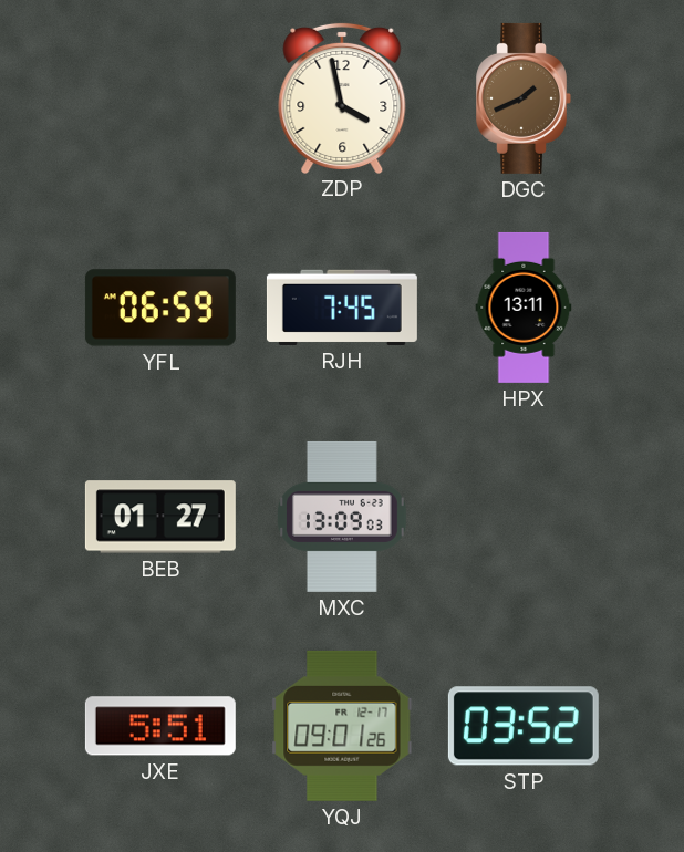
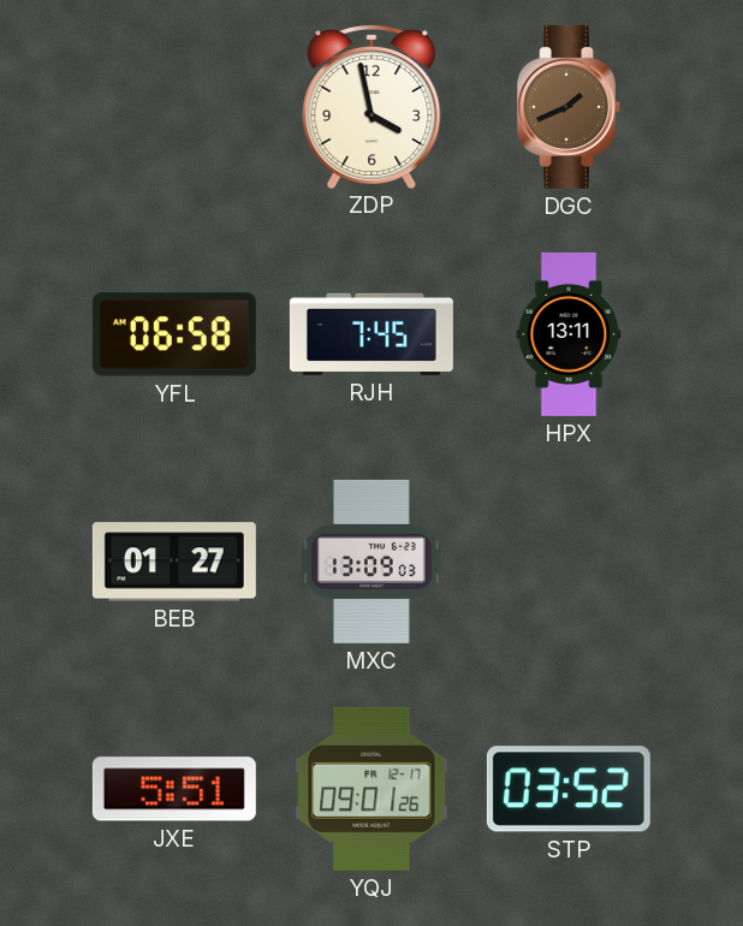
YFL: 06:59 -> 06:58 (174, 334)
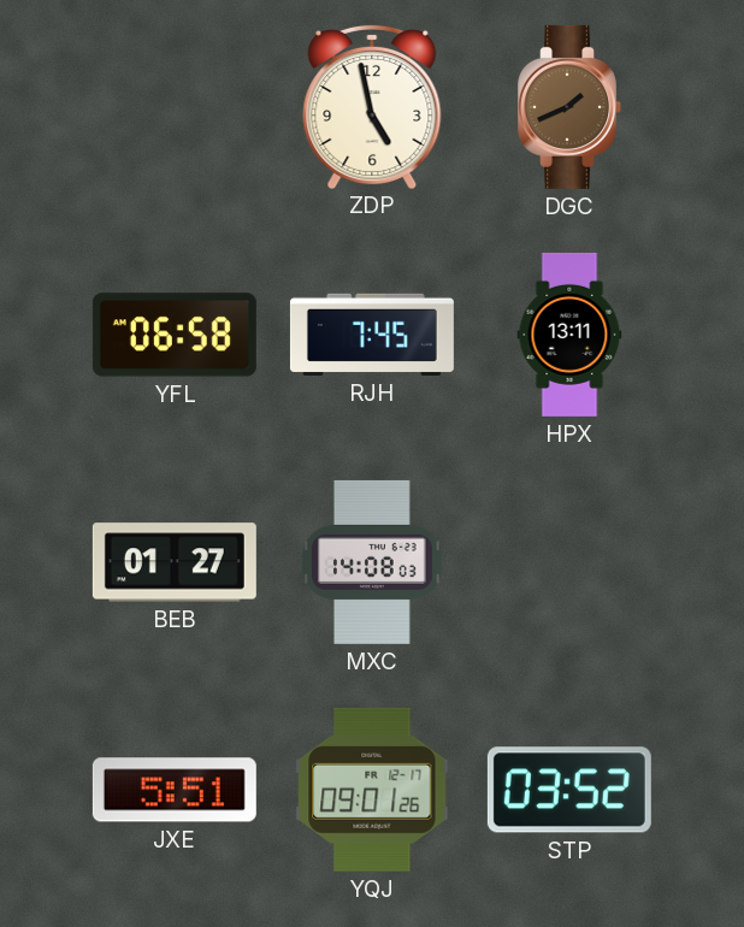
ZDP: 3:58 -> 4:58 (372, 106)
MXC: 13:09 -> 14:08 (372, 562)
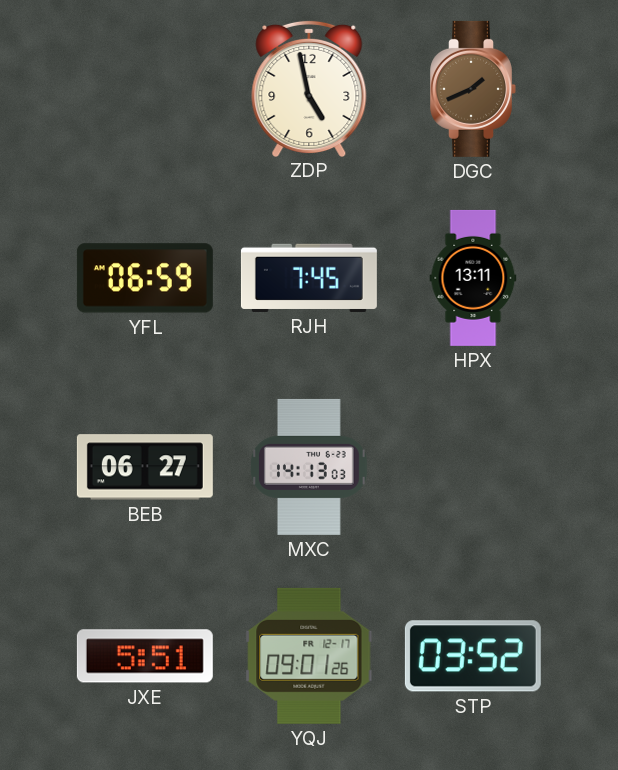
YFL: 06:58 -> 06:59 (145, 278)
BEB: 01:27 -> 06:27 (145, 467)
MXC: 14:08 -> 14:13 (309, 467)
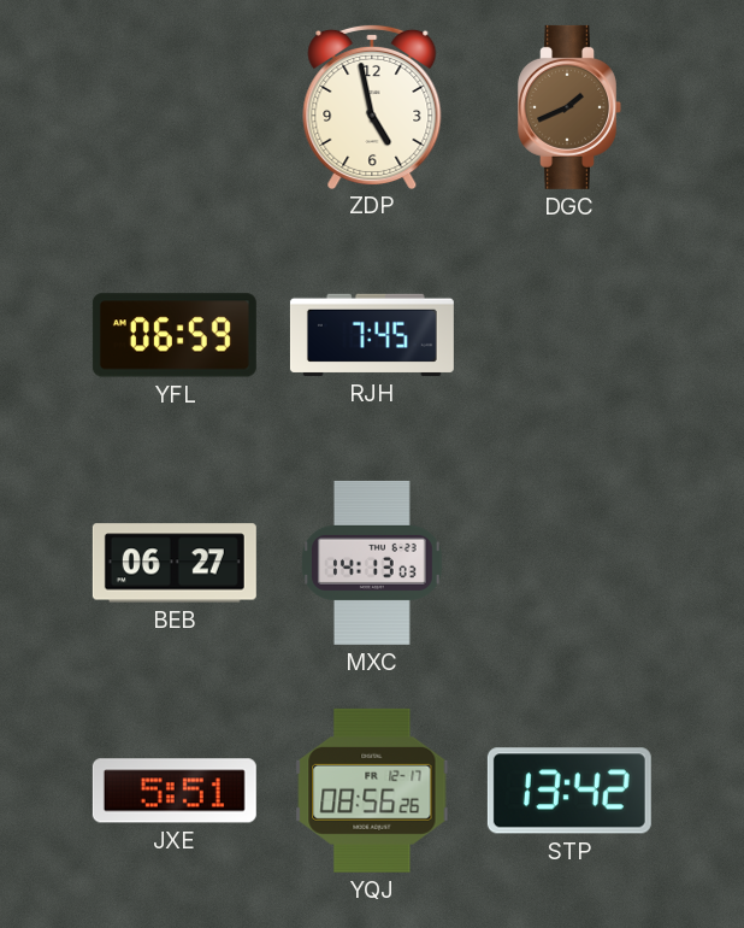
HPX: 13:11 -> none (473, 278)
YQJ: 09:01 -> 08:56 (372, 791)
STP: 03:52 -> 13:42 (569, 791)
